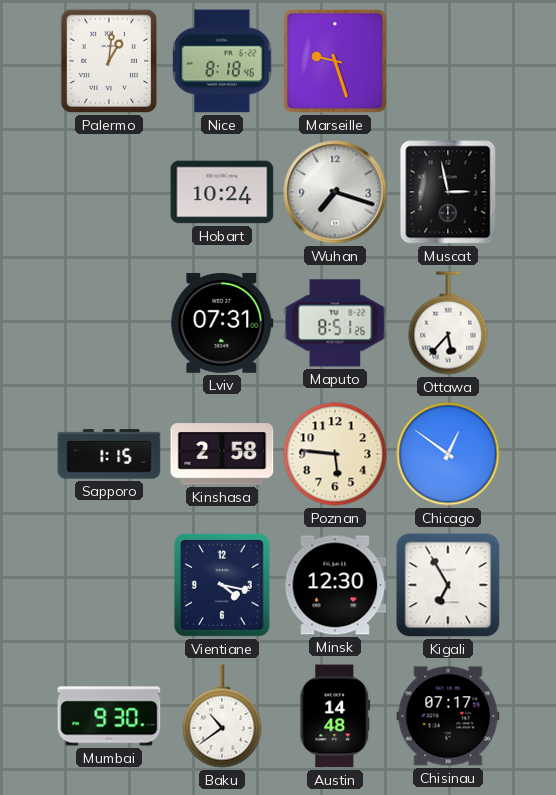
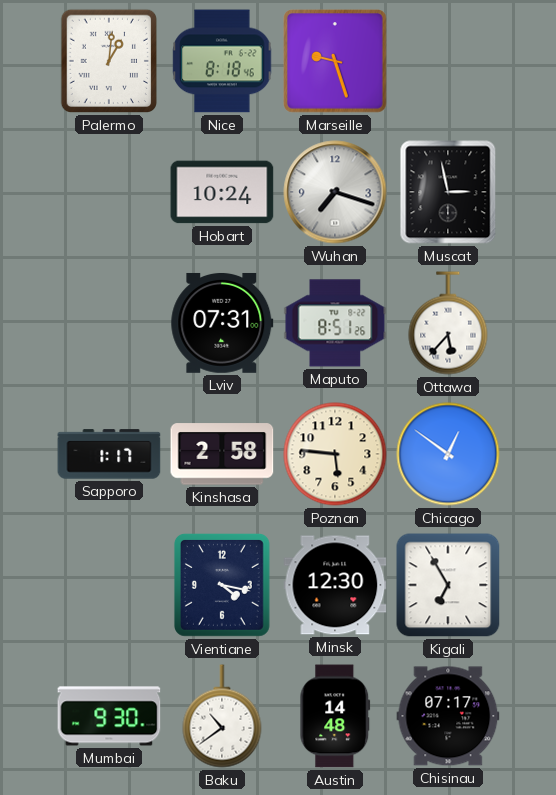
Sapporo: 1:15 -> 1:17 (109, 454)
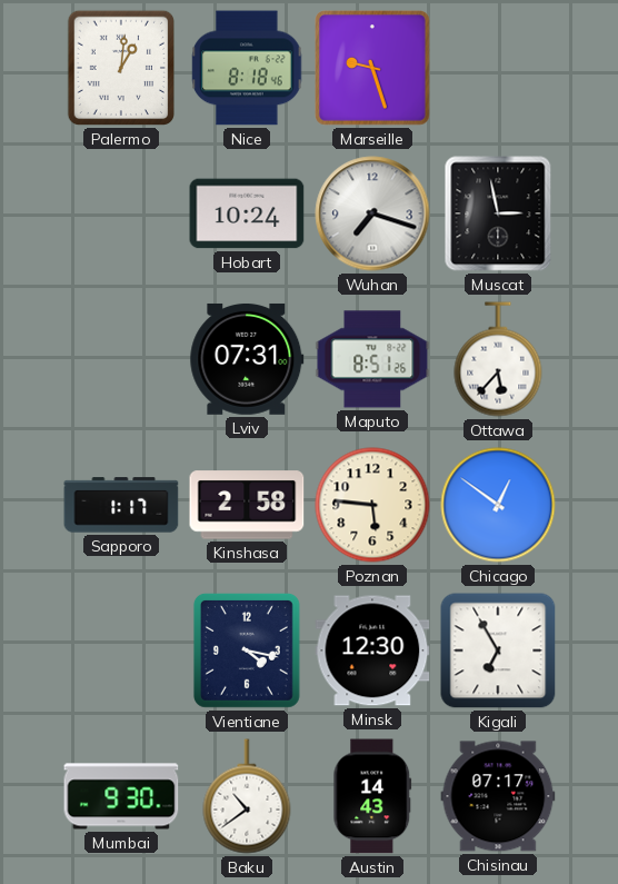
Austin: 14:48 -> 14:43 (372, 796)
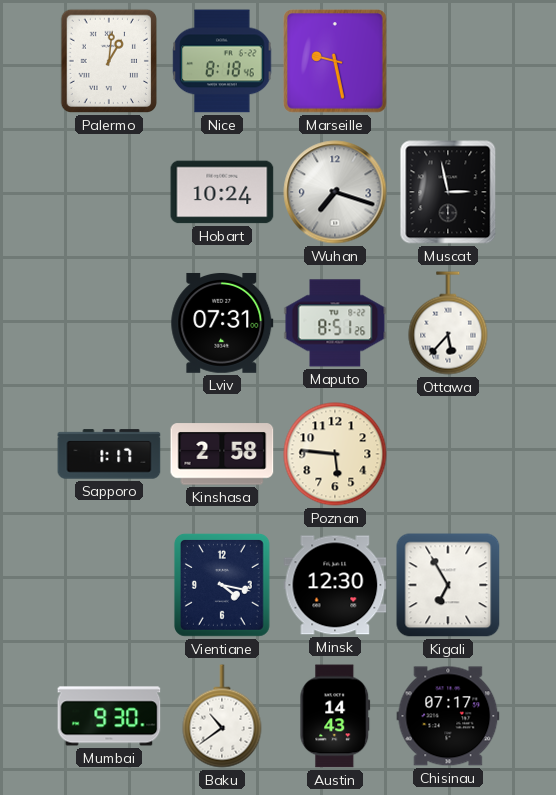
Marseille: 9:27 -> 9:28 (335, 61)
Chicago: 12:51 -> none (498, 505)
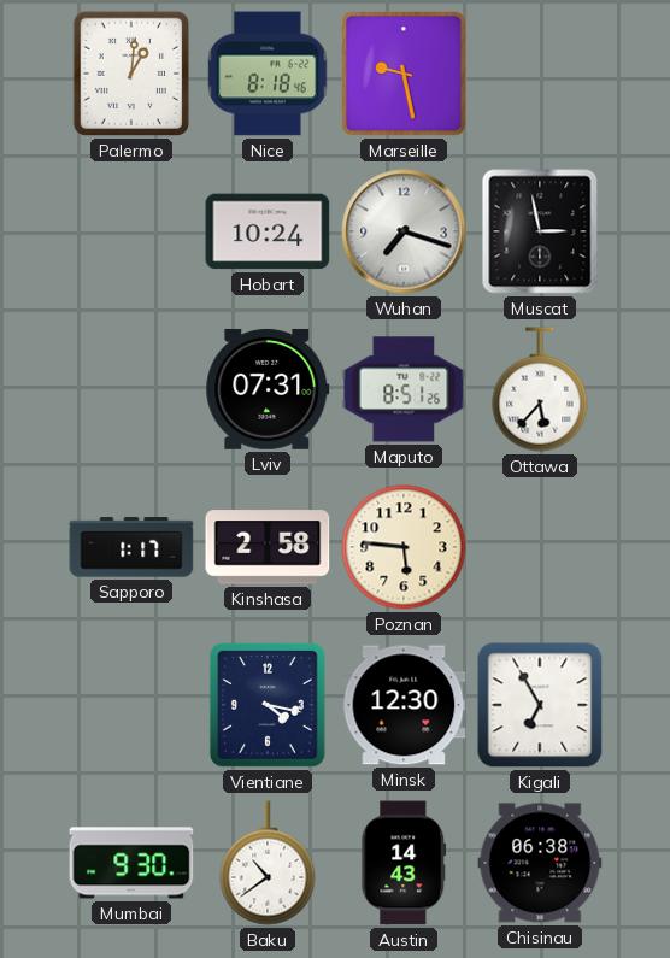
Chisinau: 07:17 -> 06:38 (540, 863)
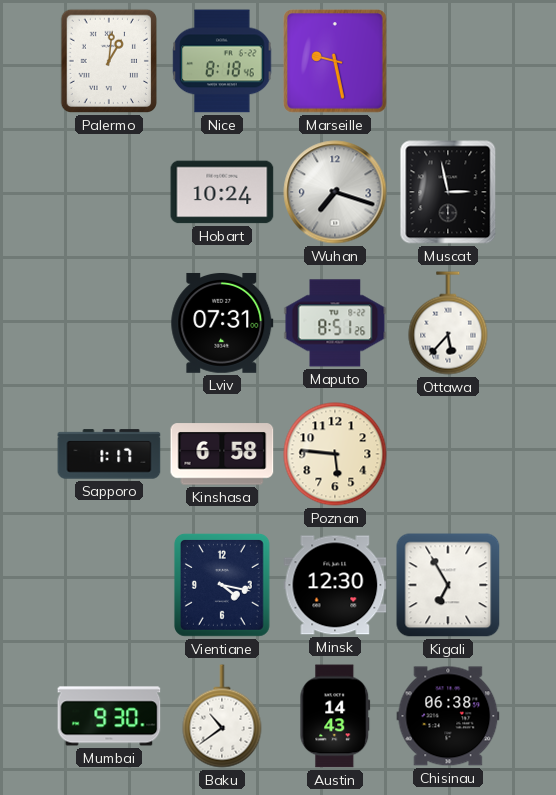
Kinshasa: 2:58 -> 6:58 (222, 454)
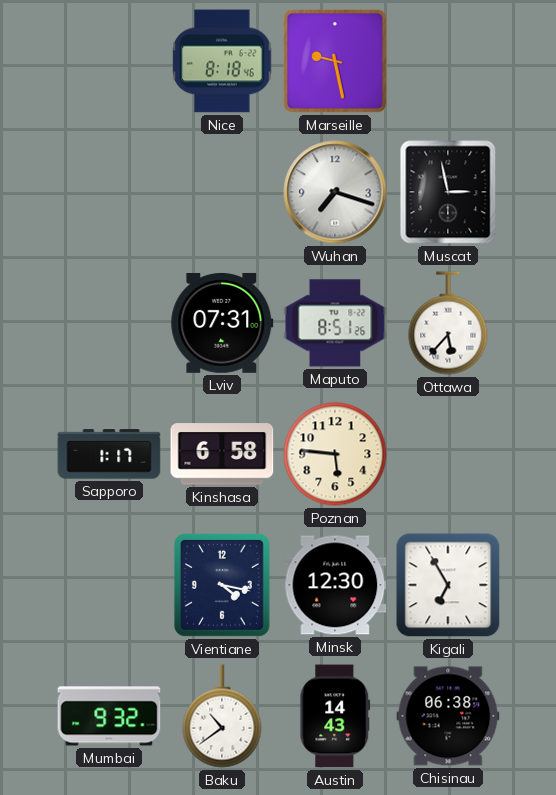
Palermo: 1:01 -> none (108, 61)
Hobart: 10:24 -> none (222, 192)
Mumbai: 9:30 -> 9:32 (109, 716)
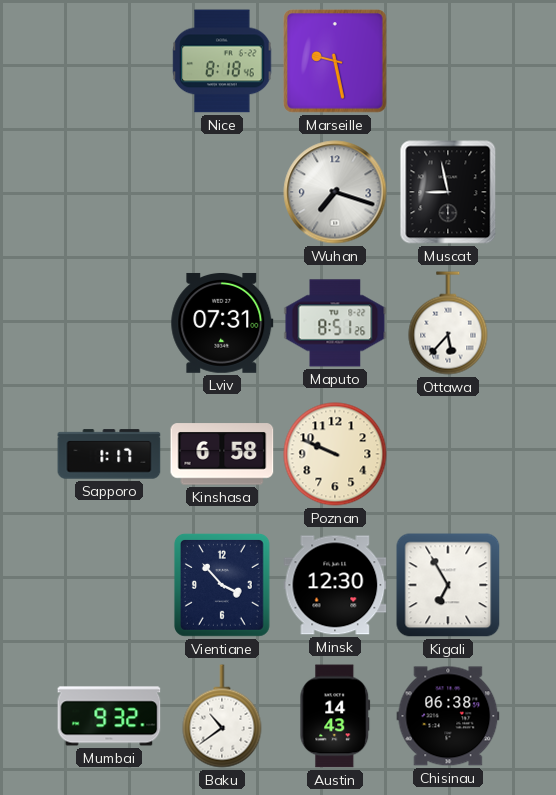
Muscat: 2:58 -> 8:58 (448, 192)
Poznan: 5:46 -> 9:49 (335, 454)
Vientiane: 4:17 -> 3:53 (222, 586)
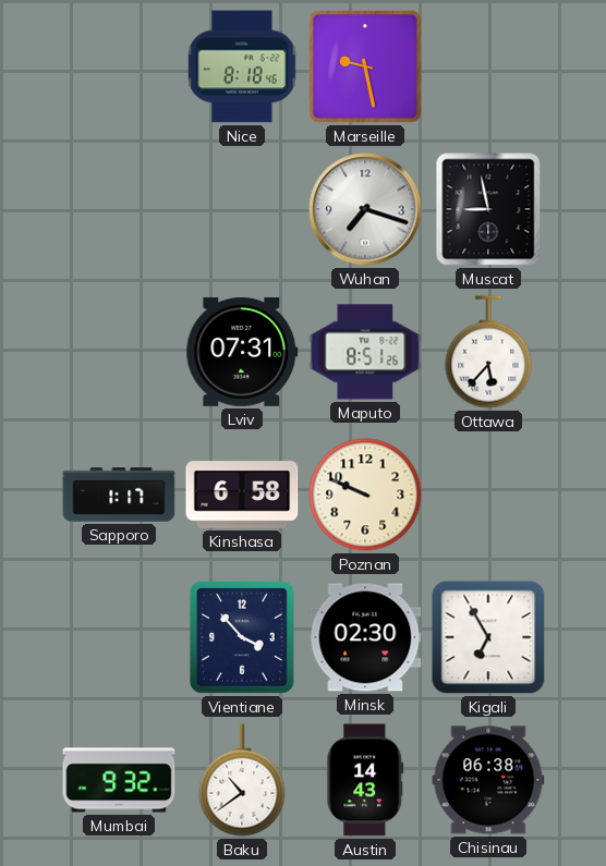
Minsk: 12:30 -> 02:30 (365, 637)
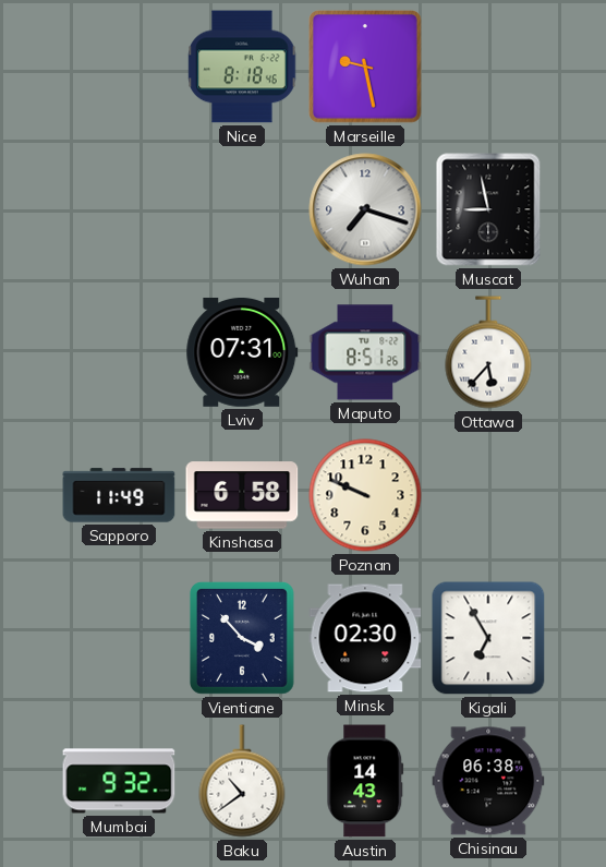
Sapporo: 1:17 -> 11:49 (119, 495)
